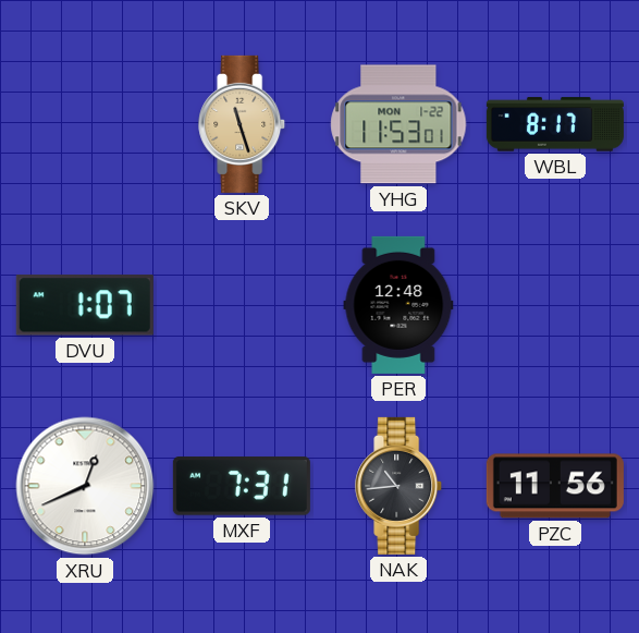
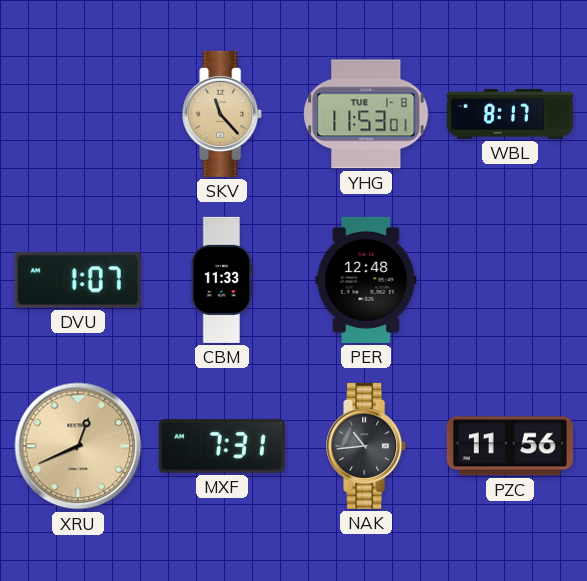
SKV: 11:27 -> 11:23 (223, 114)
YHG date: MON 1-22 -> TUE 1-8 (366, 114)
CBM: none -> 11:33 (222, 280)
XRU dial: white -> champagne (78, 446)
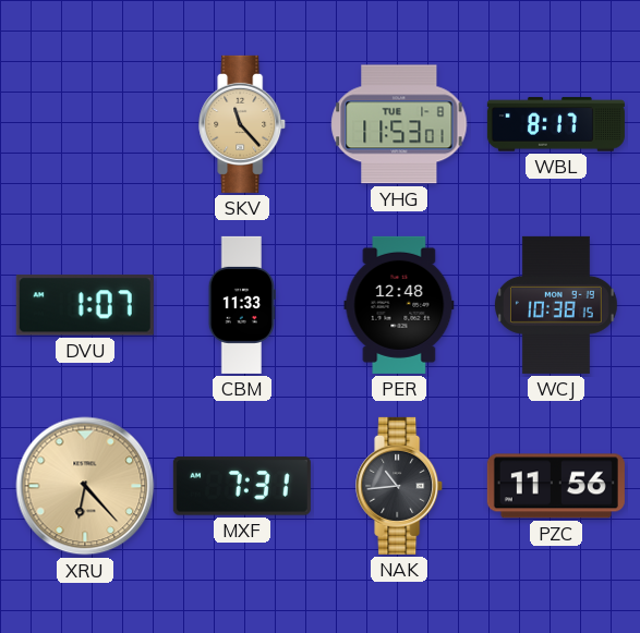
WCJ: none -> 10:38 (556, 305)
XRU: 12:41 -> 6:23 (85, 486)
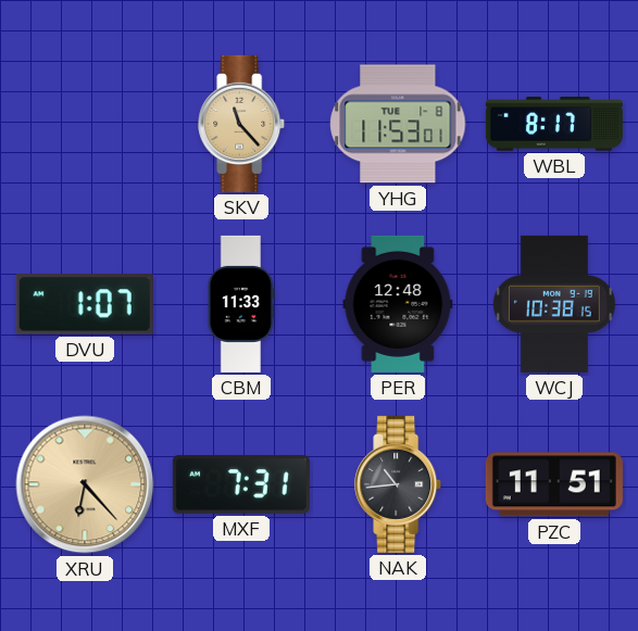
PZC: 11:56 -> 11:51 (554, 484)
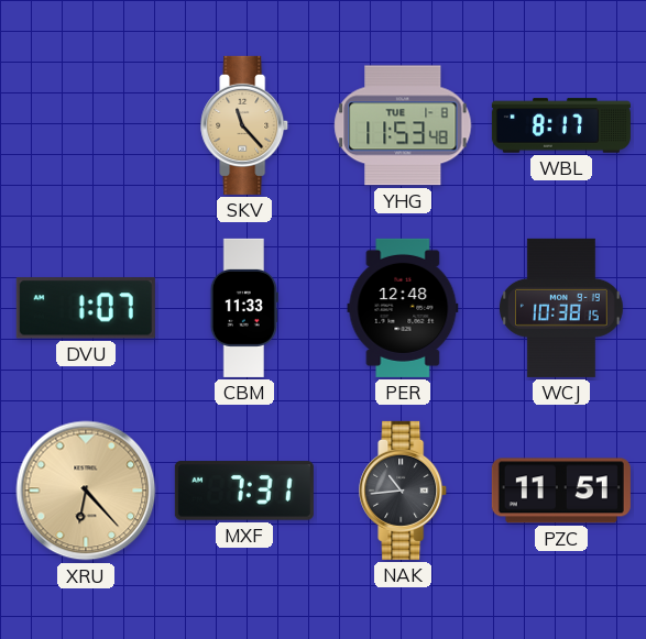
YHG: 11:53:01 -> 11:53:48 (403, 125)
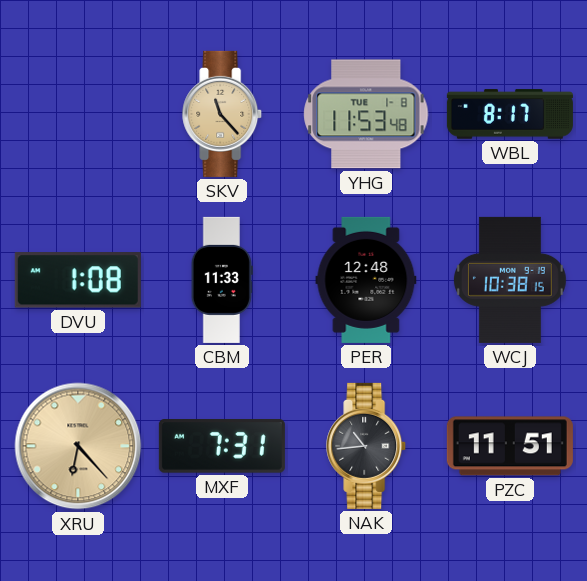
DVU: 1:07 -> 1:08 (78, 280)
